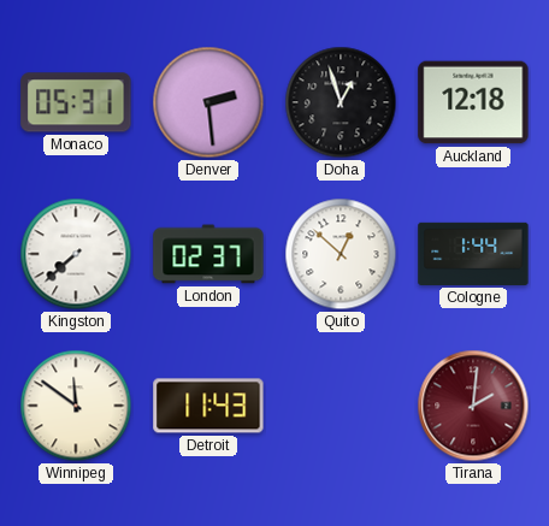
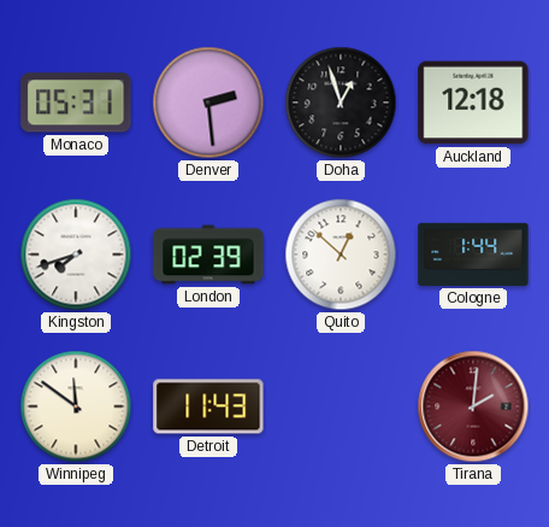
Kingston: 7:38 -> 7:42 (76, 254)
London: 02:37 -> 02:39 (208, 254)
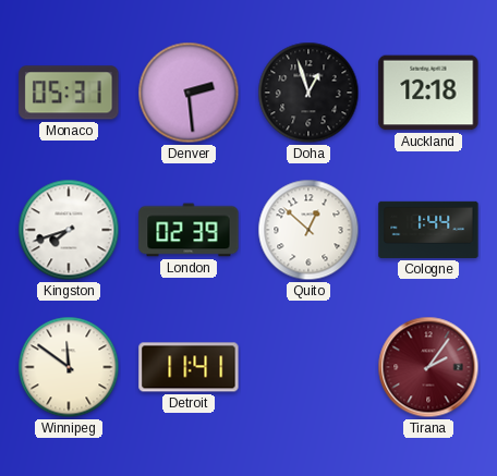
Detroit: 11:43 -> 11:41 (189, 367)
Tirana: 2:01 -> 2:06 (428, 367)
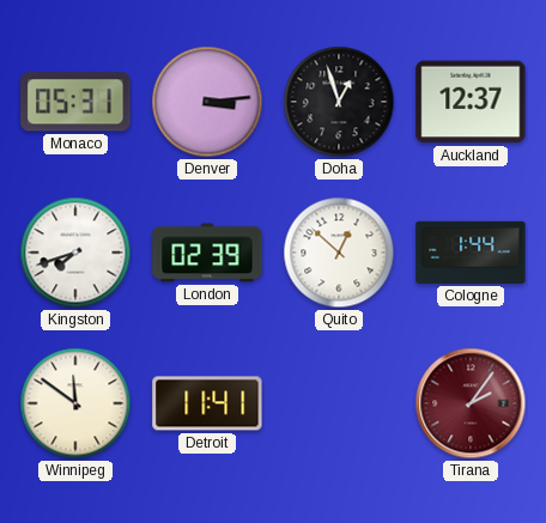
Denver: 2:29 -> 3:14 (207, 102)
Auckland: 12:18 -> 12:37 (471, 102)
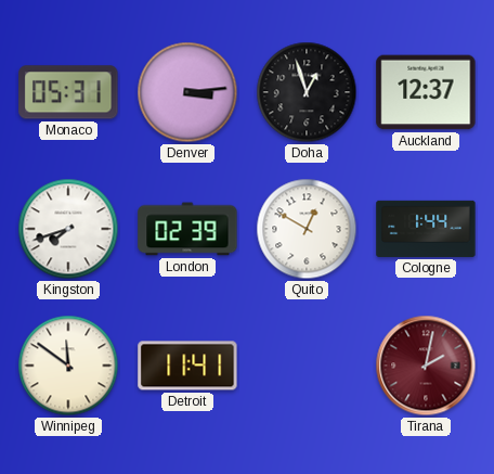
Quito: 12:52 -> 12:50 (307, 229)
Tirana: 2:06 -> 2:02 (426, 366)
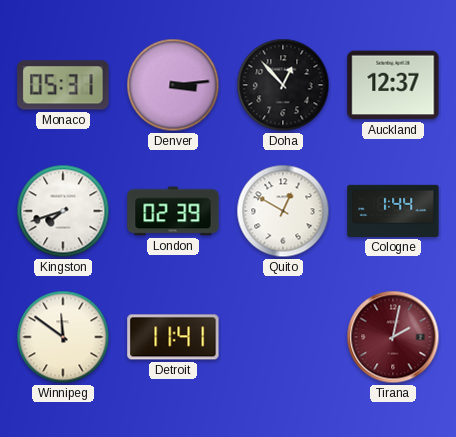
Doha: 12:57 -> 12:53 (283, 85)
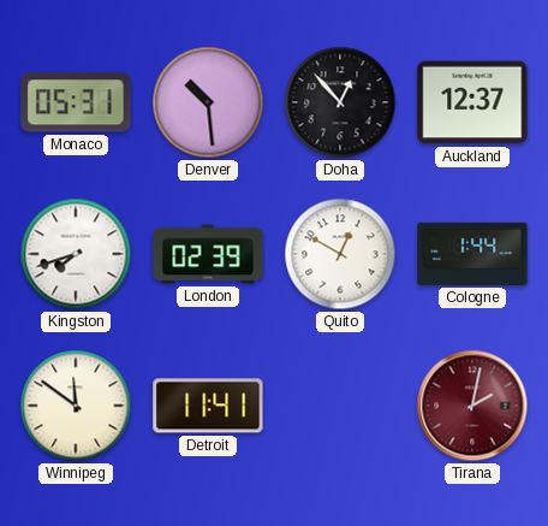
Denver: 3:14 -> 10:29 (208, 102)
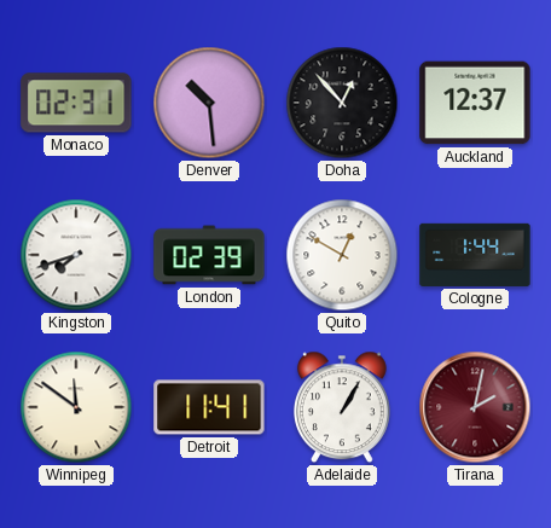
Monaco: 05:31 -> 02:31 (76, 103)
Adelaide: none -> 1:05 (342, 407)
